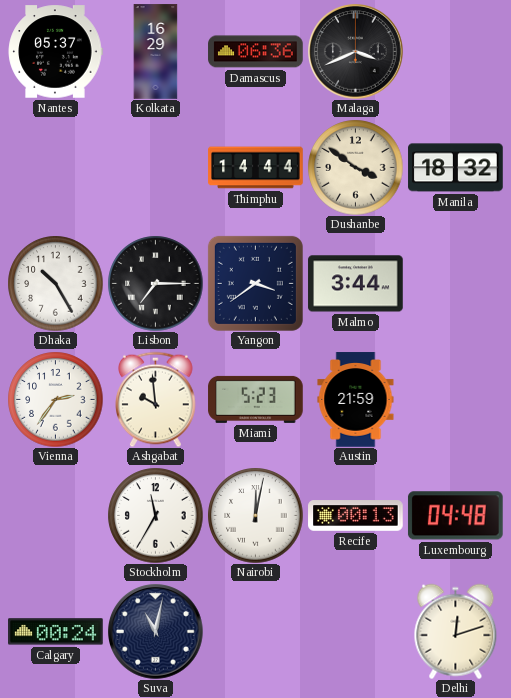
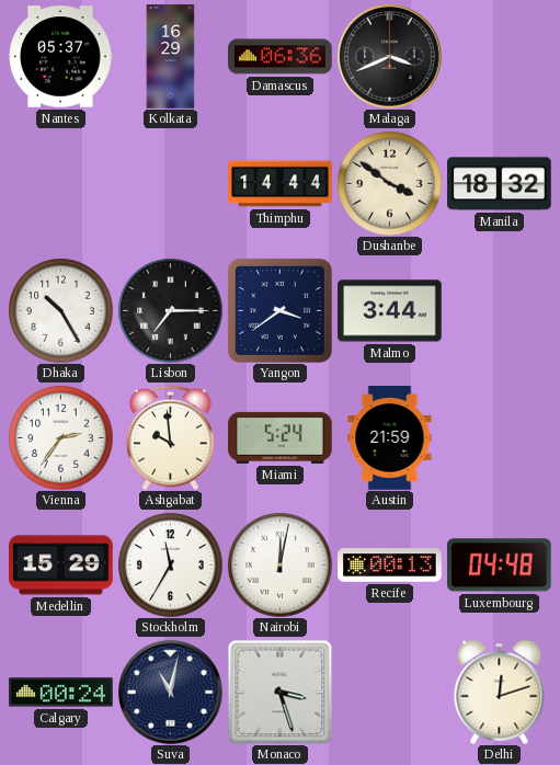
Miami: 5:23 -> 5:24 (281, 437)
Medellin: none -> 15:29 (61, 566)
Monaco: none -> 3:27 (279, 692)
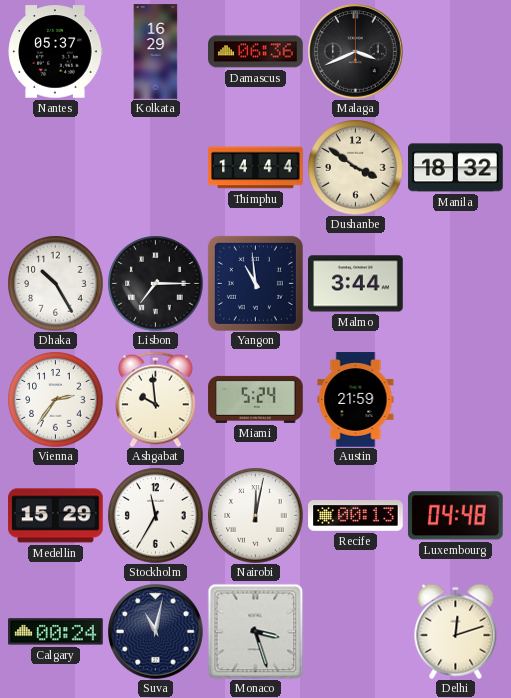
Yangon: 3:39 -> 10:59 (255, 283)
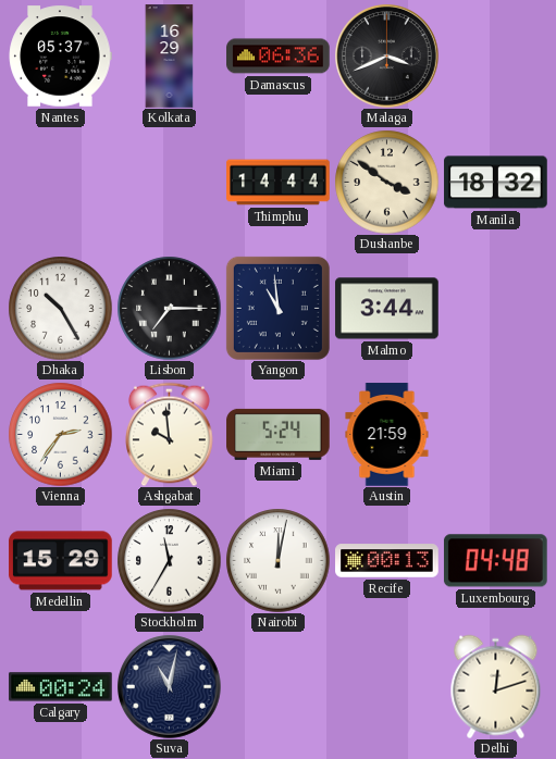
Monaco: 3:27 -> none (255, 631)
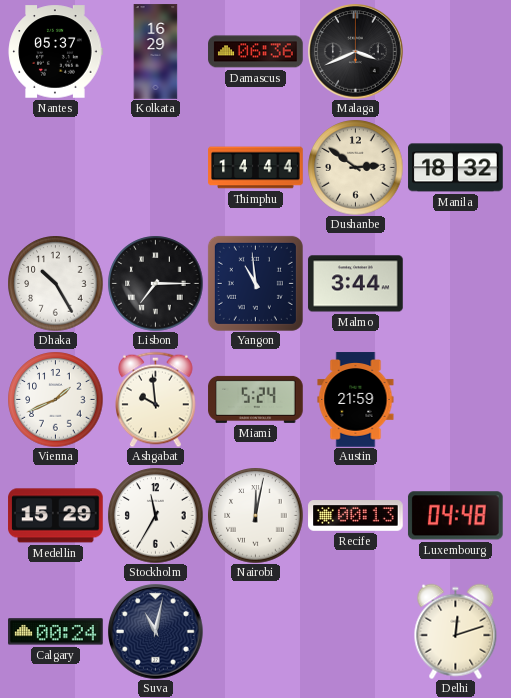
Dushanbe: 3:51 -> 2:51 (355, 167)
Vienna: 2:36 -> 1:41 (55, 399)
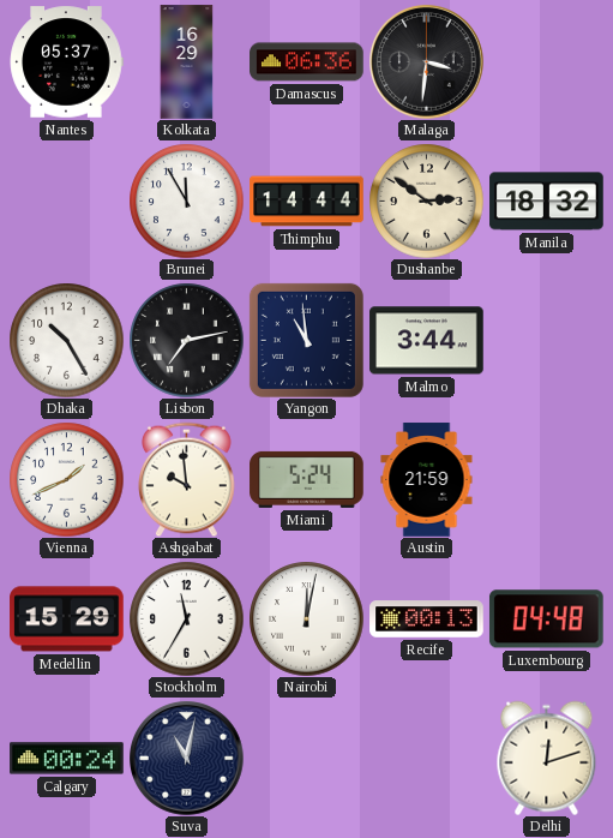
Malaga: 3:41 -> 3:31 (427, 62)
Brunei: none -> 11:55 (186, 200)
Lisbon: 7:15 -> 7:13 (186, 340)
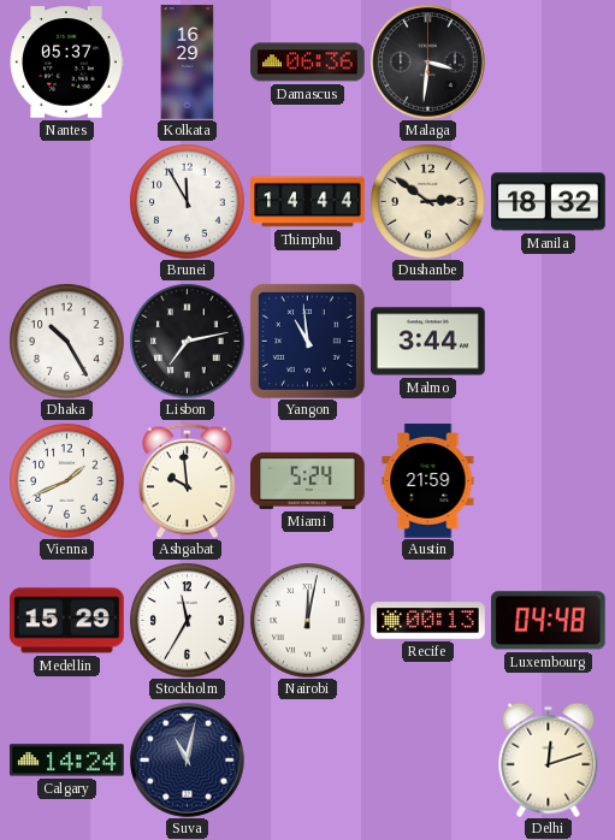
Calgary: 00:24 -> 14:24 (67, 761)
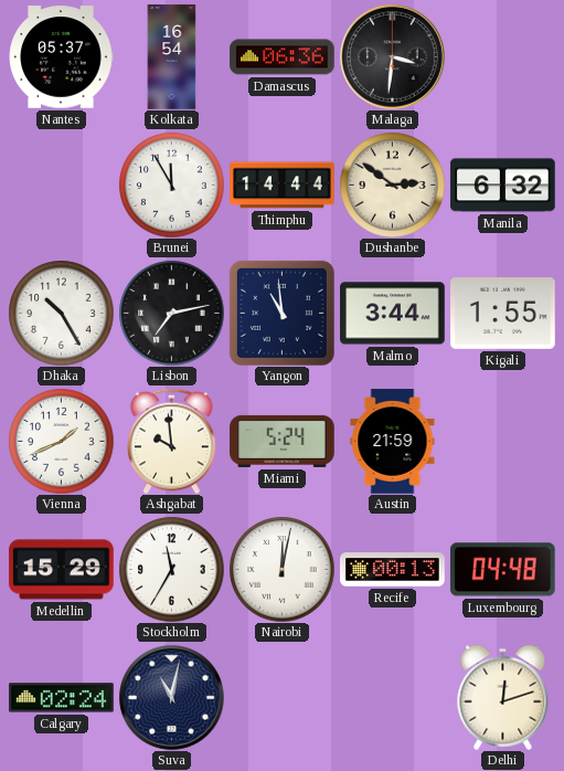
Kolkata: 16:29 -> 16:54 (172, 57)
Manila: 18:32 -> 6:32 (503, 186)
Kigali: none -> 1:55 (503, 314)
Calgary: 14:24 -> 02:24 (62, 698)
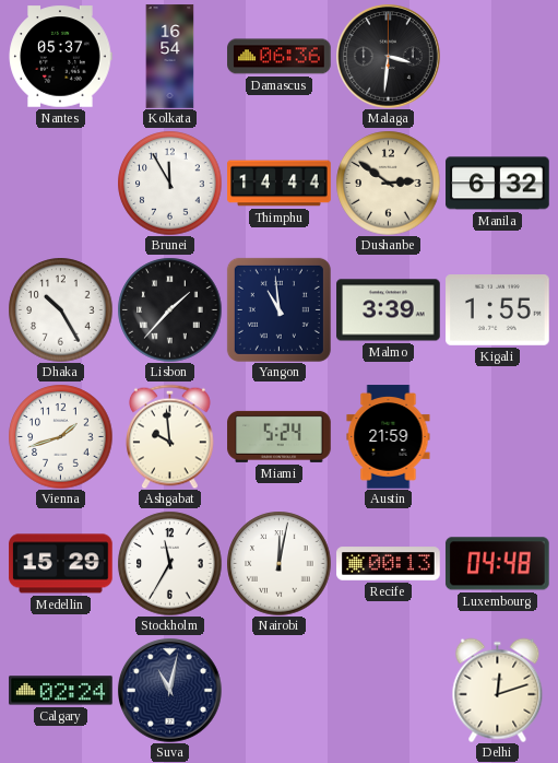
Lisbon: 7:13 -> 1:37 (169, 309)
Malmo: 3:44 -> 3:39 (389, 310)
Vienna: 1:41 -> 1:42 (60, 436)
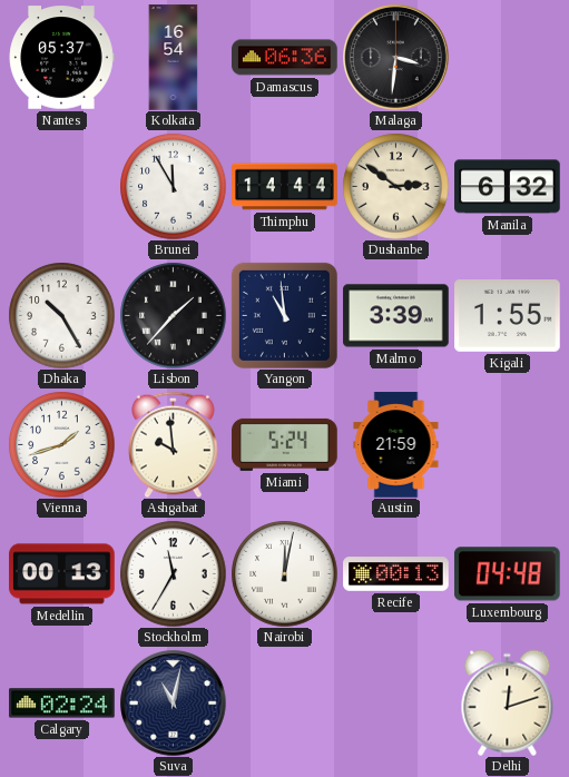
Medellin: 15:29 -> 00:13 (62, 574)
